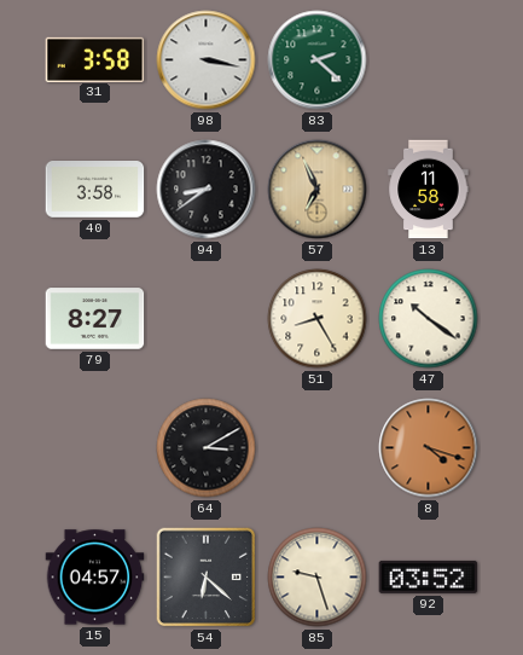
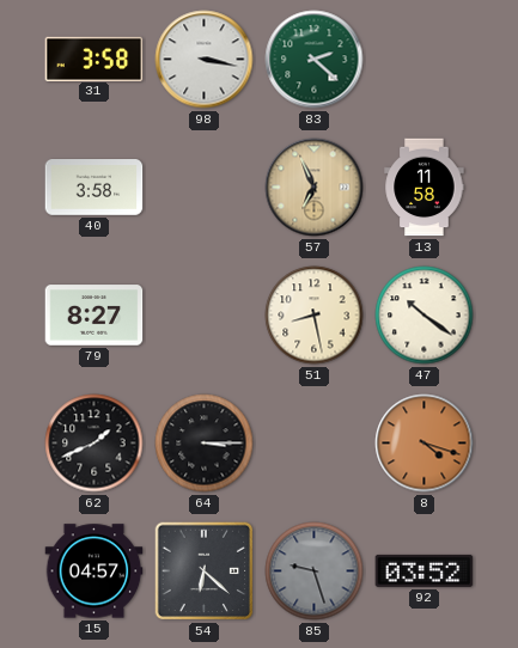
94: 8:39 -> none (207, 190)
51: 8:25 -> 8:28 (315, 316)
62: none -> 1:41 (95, 444)
64: 3:10 -> 3:15 (205, 444)
85 dial: cream -> grey (315, 571)
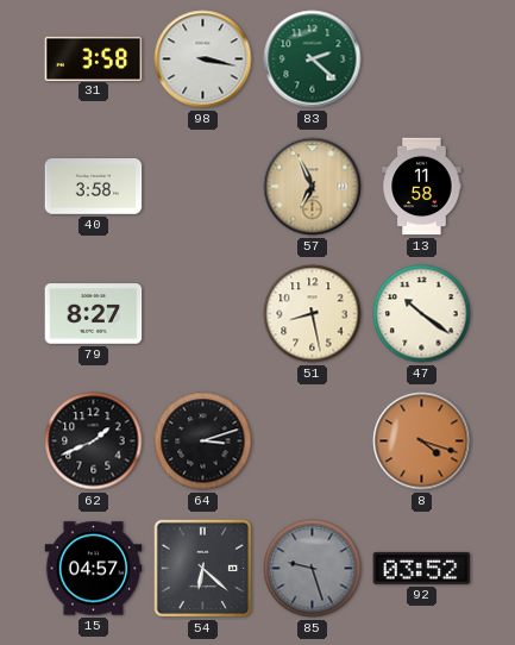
64: 3:15 -> 3:12 (203, 442)
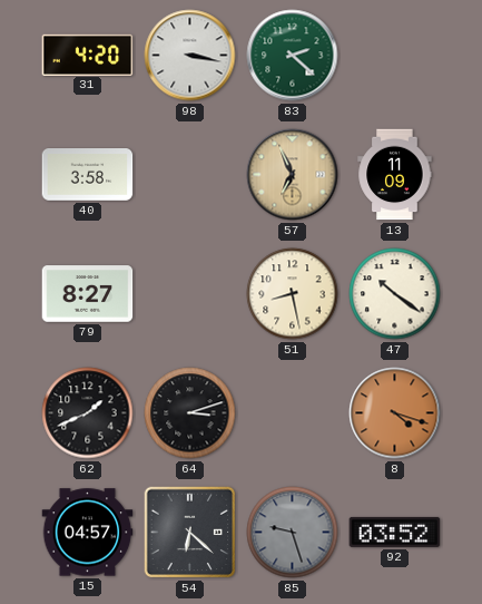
31: 3:58 -> 4:20 (88, 55)
13: 11:58 -> 11:09 (395, 175)
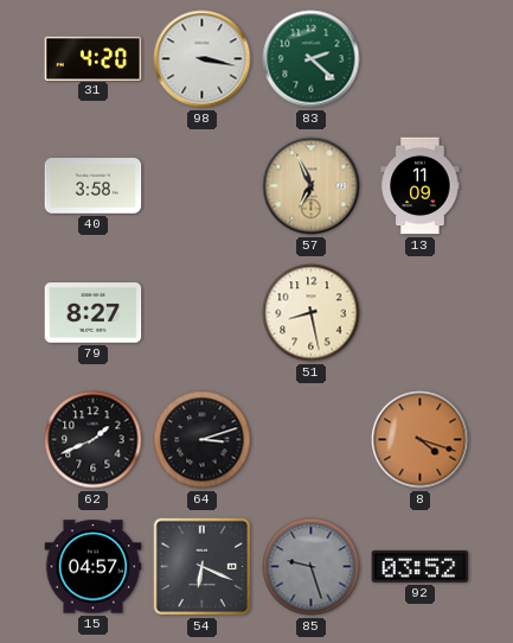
47: 10:21 -> none (395, 294)
54: 6:22 -> 6:19 (203, 567)
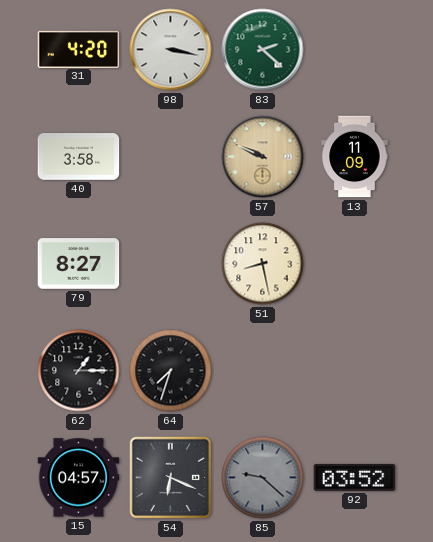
57: 6:56 -> 9:49 (263, 157)
62: 1:41 -> 1:15 (79, 371)
64: 3:12 -> 7:33 (171, 371)
8: 4:18 -> none (421, 440)
85: 9:27 -> 9:22 (263, 478)
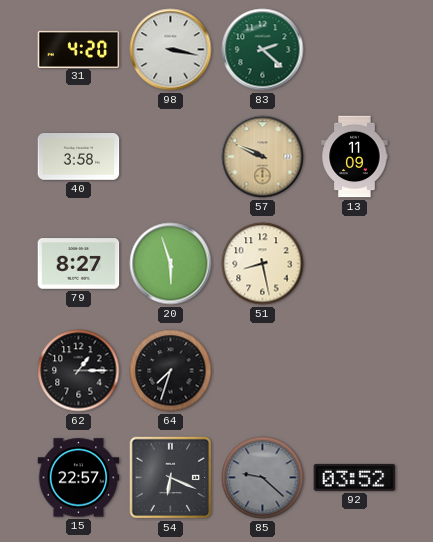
20: none -> 5:57 (171, 264)
15: 04:57 -> 22:57 (79, 478)
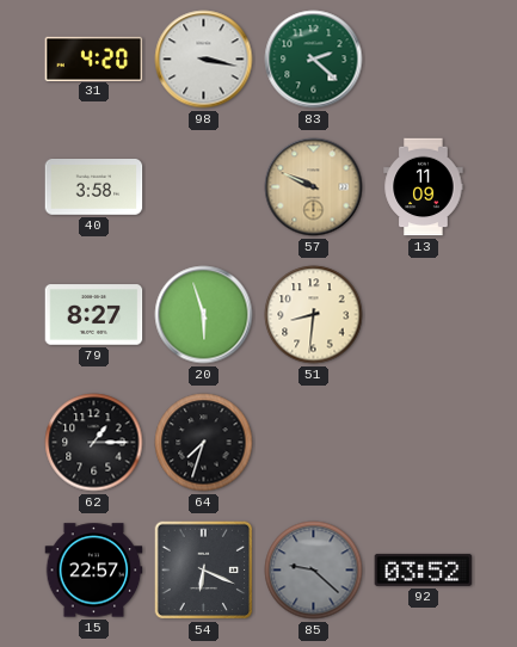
51: 8:28 -> 8:31 (314, 315)
